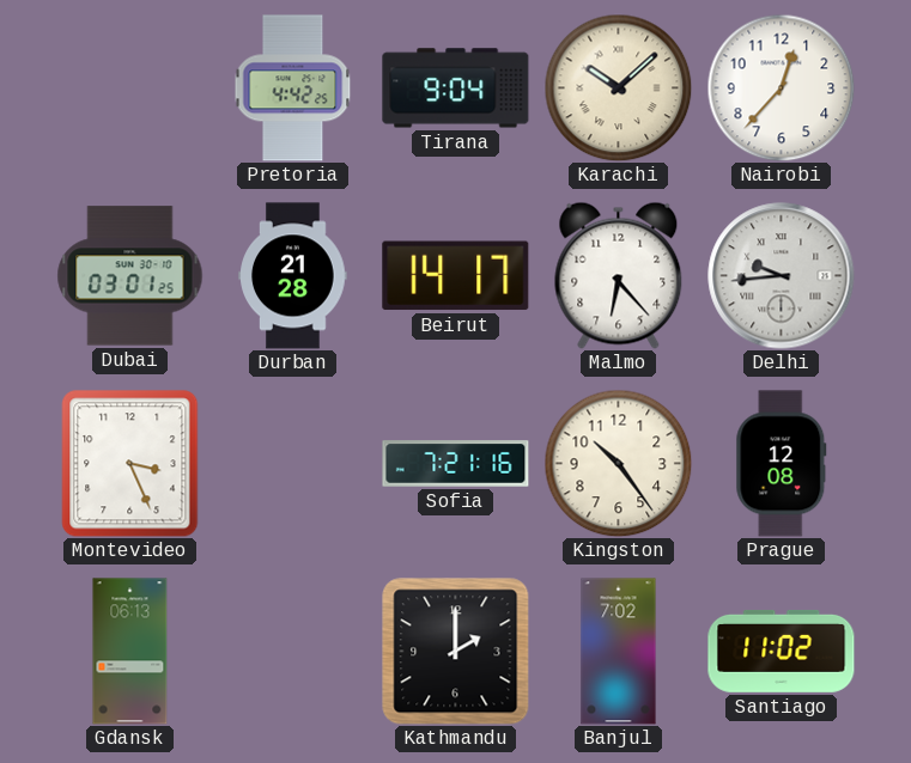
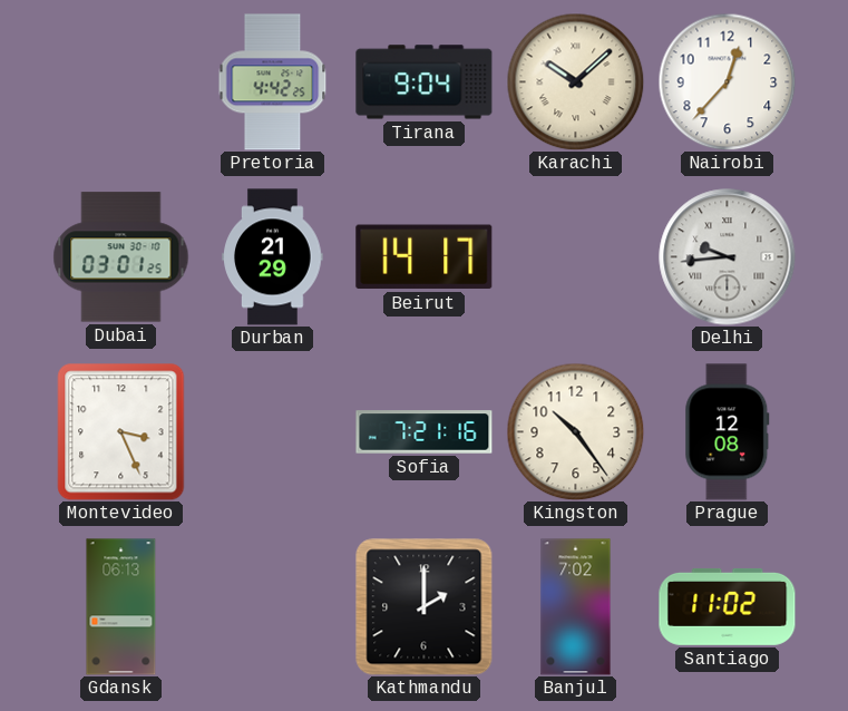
Durban: 21:28 -> 21:29 (273, 257)
Malmo: 6:23 -> none (619, 275)
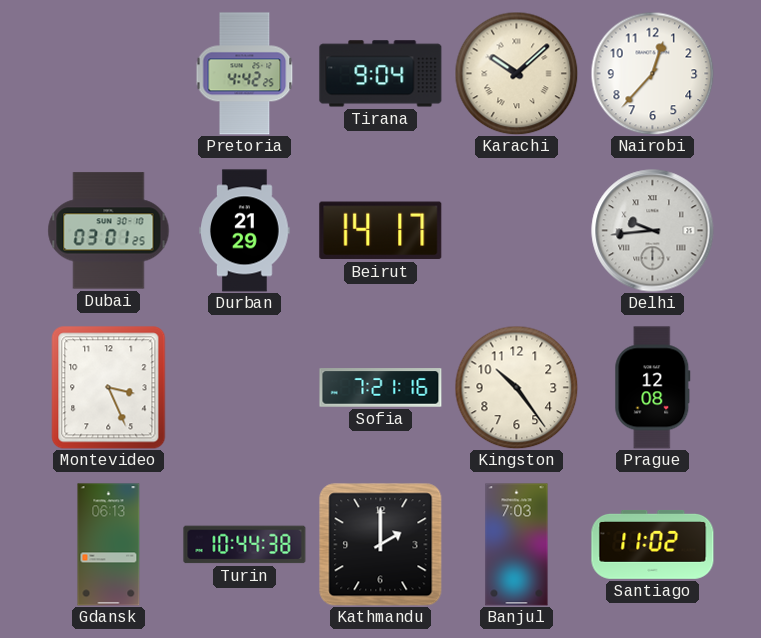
Turin: none -> 10:44 (245, 545)
Banjul: 7:02 -> 7:03 (517, 545)
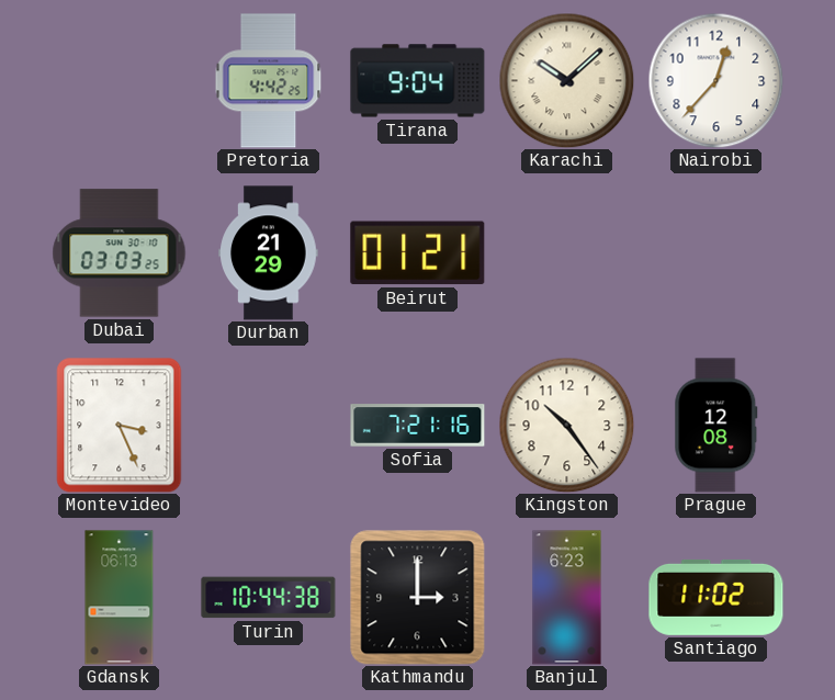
Dubai: 03:01 -> 03:03 (120, 253)
Beirut: 14:17 -> 01:21 (418, 253)
Delhi: 9:44 -> none (653, 231)
Kathmandu: 2:00 -> 3:00 (418, 598)
Banjul: 7:03 -> 6:23 (567, 598)
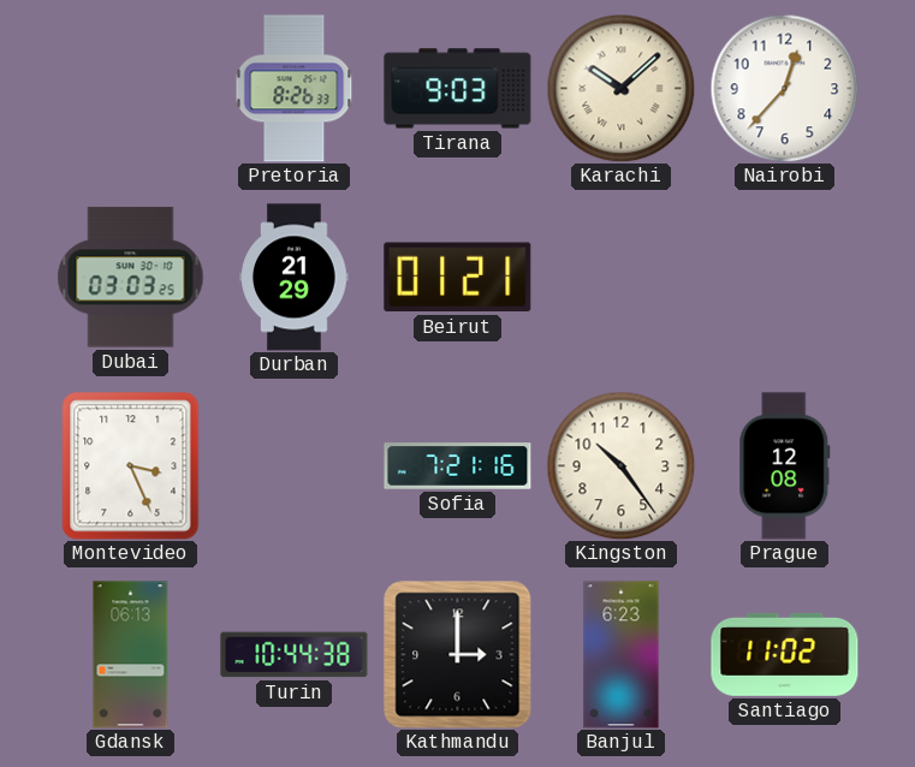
Pretoria: 4:42 -> 8:26 (295, 89)
Tirana: 9:04 -> 9:03 (458, 89)
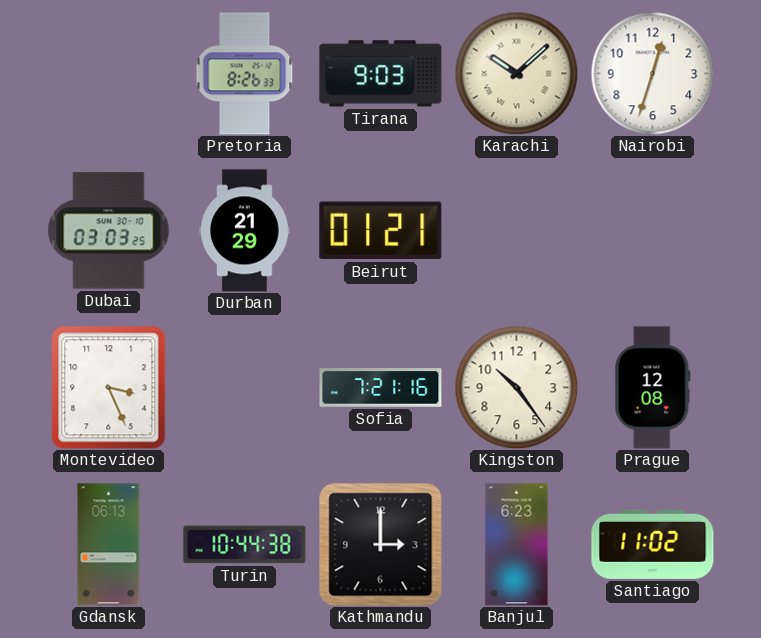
Nairobi: 12:37 -> 12:33 (652, 73)
